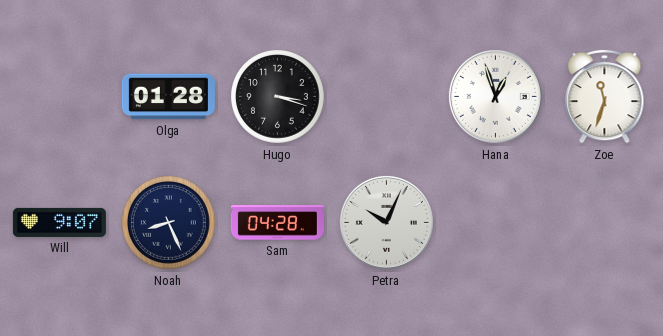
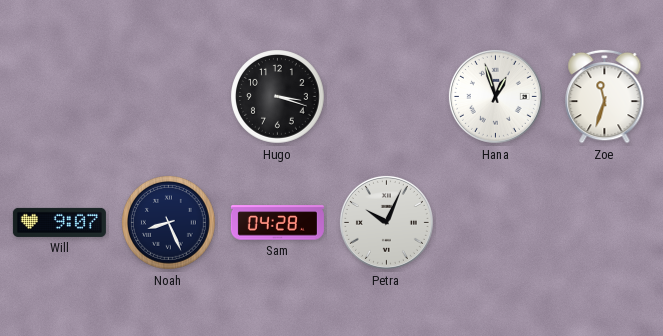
Olga: 01:28 -> none (168, 97)
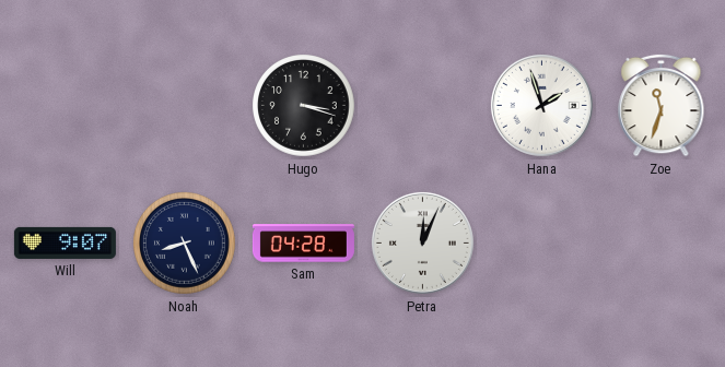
Hana: 12:57 -> 1:57 (541, 105)
Petra: 10:04 -> 12:04 (422, 242)
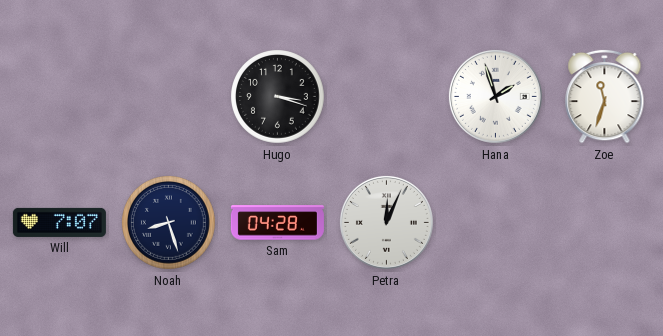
Will: 9:07 -> 7:07 (59, 222)
Noah: 8:26 -> 8:27 (169, 223)
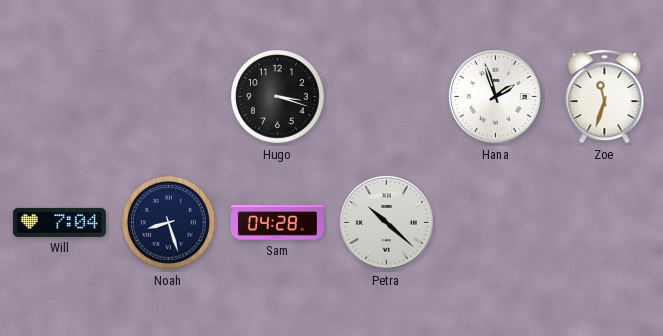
Will: 7:07 -> 7:04 (59, 222)
Petra: 12:04 -> 10:22 (386, 222)
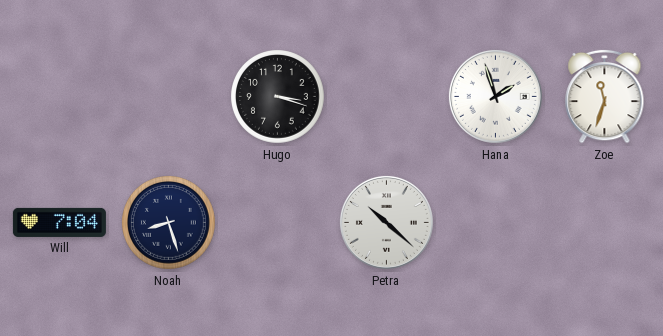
Sam: 04:28 -> none (277, 223)
